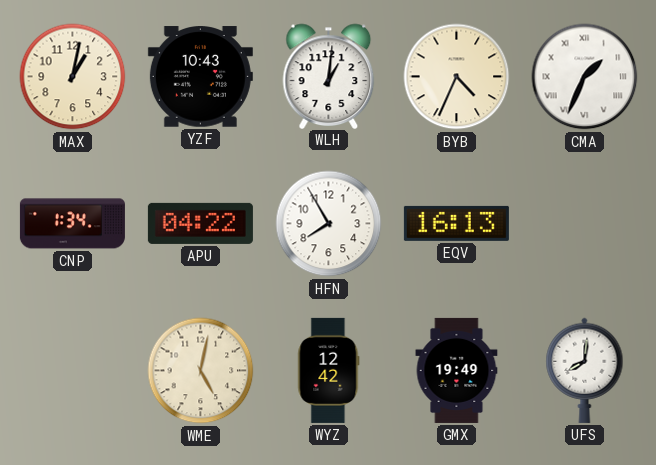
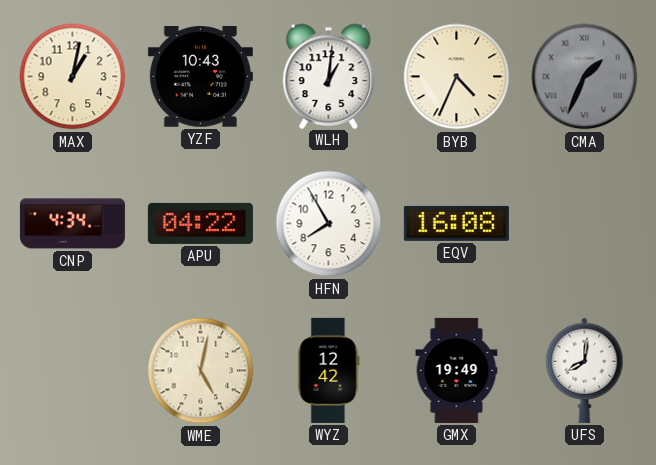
CMA dial: white -> grey (585, 77)
CNP: 1:34 -> 4:34 (72, 224)
EQV: 16:13 -> 16:08 (456, 223)
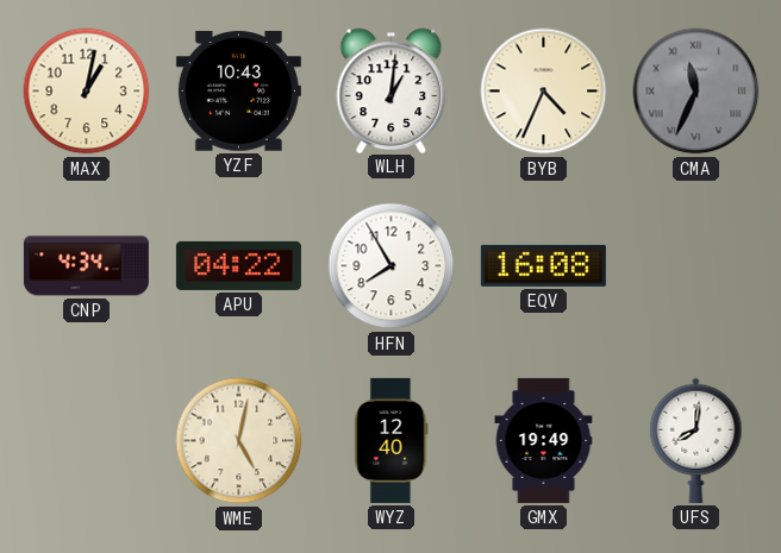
CMA: 1:34 -> 11:34 (696, 92)
WYZ: 12:42 -> 12:40 (392, 440)
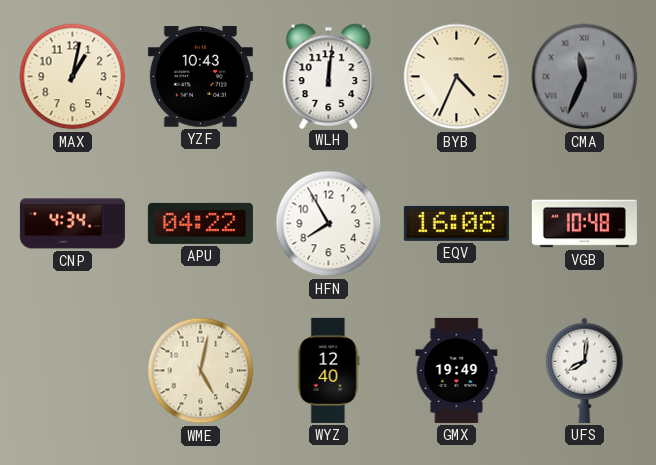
WLH: 1:01 -> 12:01 (329, 76)
VGB: none -> 10:48 (584, 224)
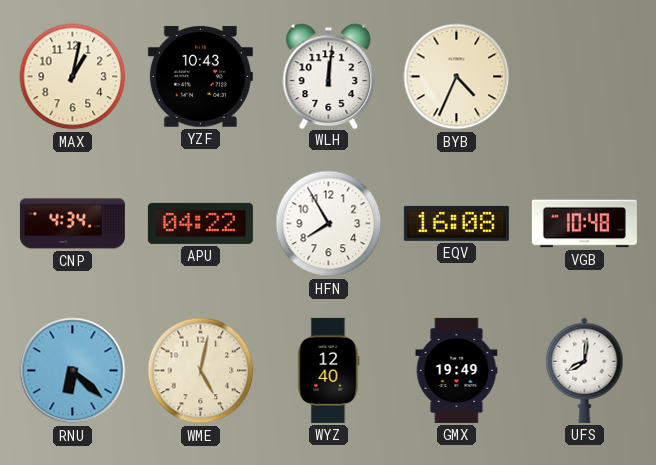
CMA: 11:34 -> none (585, 77)
RNU: none -> 6:22 (73, 371)
